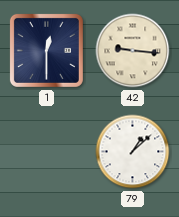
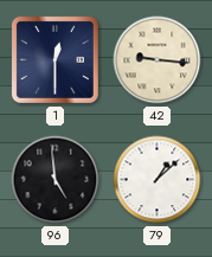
96: none -> 4:59 (56, 180)
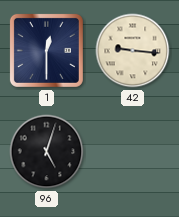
96: 4:59 -> 5:03 (47, 152)
79: 1:08 -> none (158, 180)
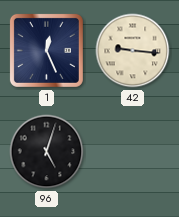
1: 12:30 -> 12:26 (46, 50)
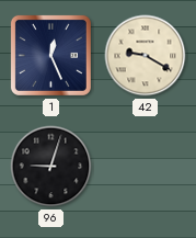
42: 9:16 -> 9:20 (146, 56)
96: 5:03 -> 9:03 (51, 167)
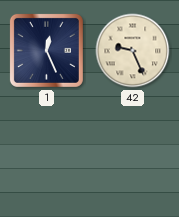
42: 9:20 -> 9:26 (133, 51)
96: 9:03 -> none (51, 167)
